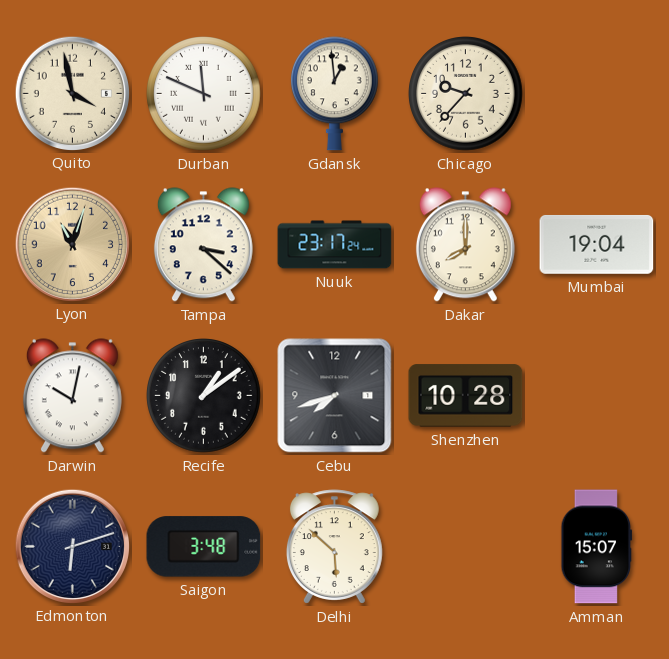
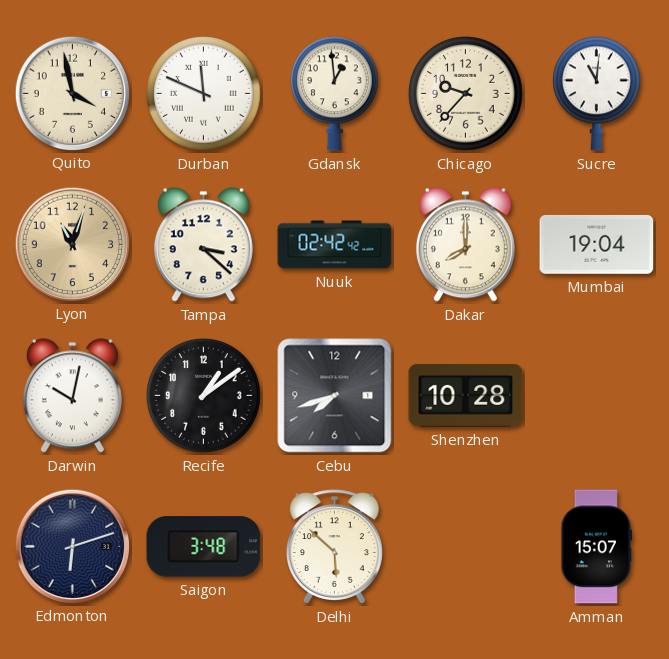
Sucre: none -> 11:01 (597, 94)
Nuuk: 23:17 -> 02:42 (335, 245)
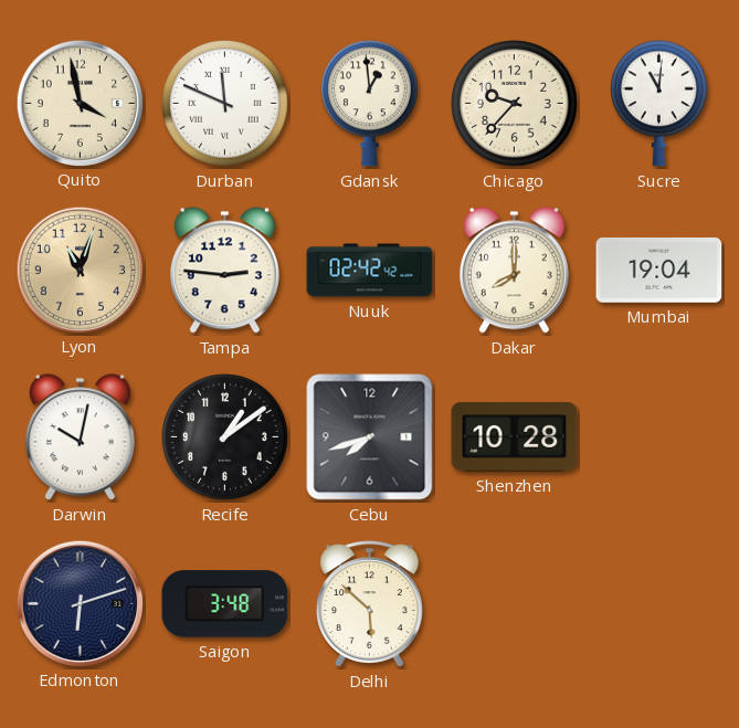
Tampa: 3:22 -> 2:46 (224, 271)
Amman: 15:07 -> none (597, 547)
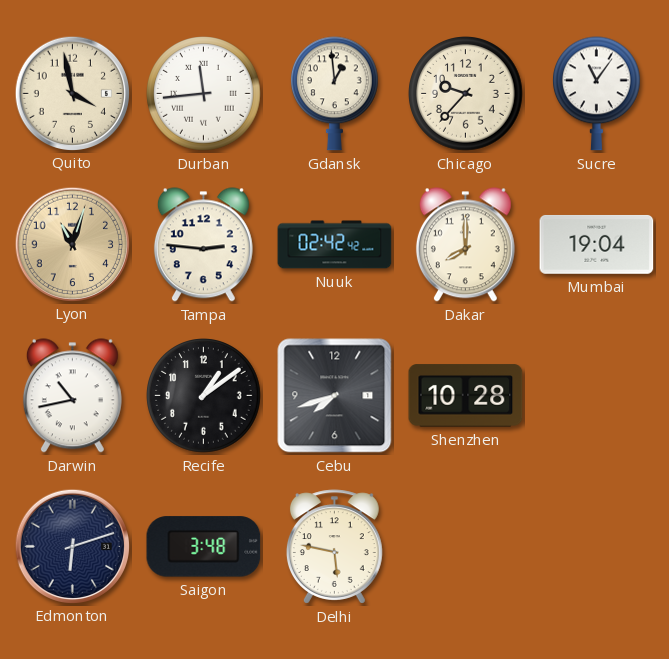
Durban: 11:49 -> 11:44 (204, 94)
Sucre: 11:01 -> 11:06 (597, 94)
Darwin: 10:02 -> 10:43 (72, 396)
Delhi: 5:52 -> 5:47 (334, 547)
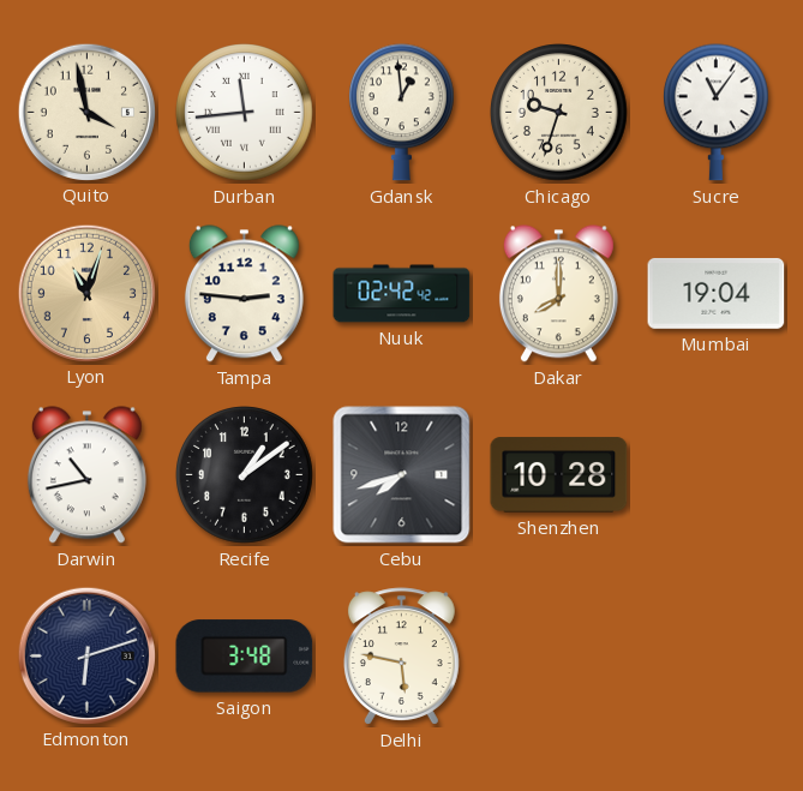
Chicago: 9:37 -> 9:33 (559, 113)
